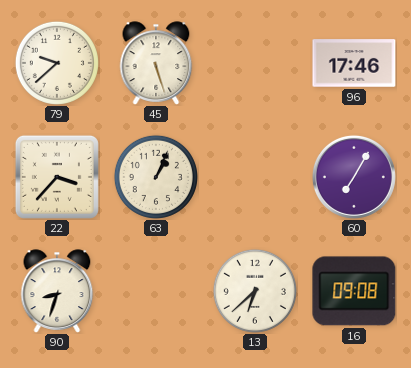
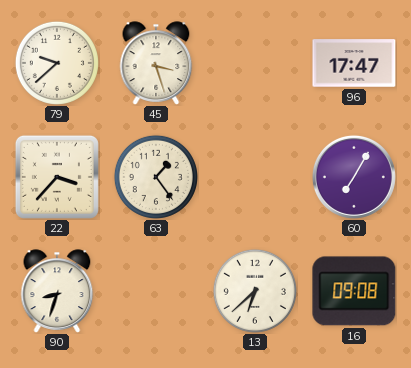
45: 5:27 -> 3:27 (156, 63)
96: 17:46 -> 17:47 (354, 63)
63: 1:04 -> 1:24 (156, 177)
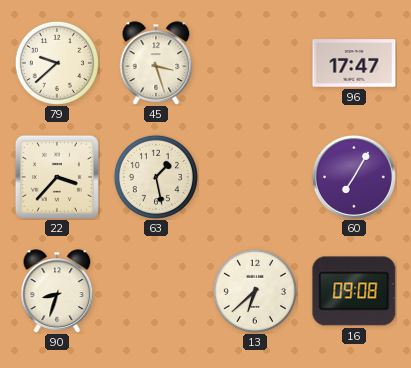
63: 1:24 -> 1:28 (156, 177)
